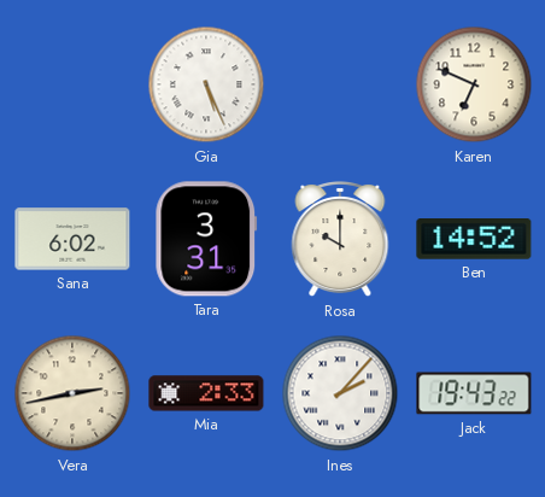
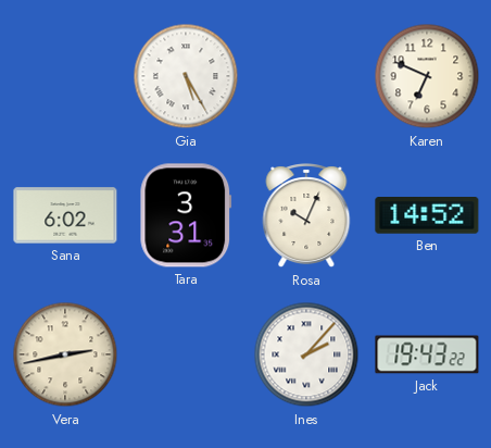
Gia: 5:26 -> 5:25 (186, 76)
Rosa: 10:00 -> 10:04 (306, 216)
Mia: 2:33 -> none (206, 393)
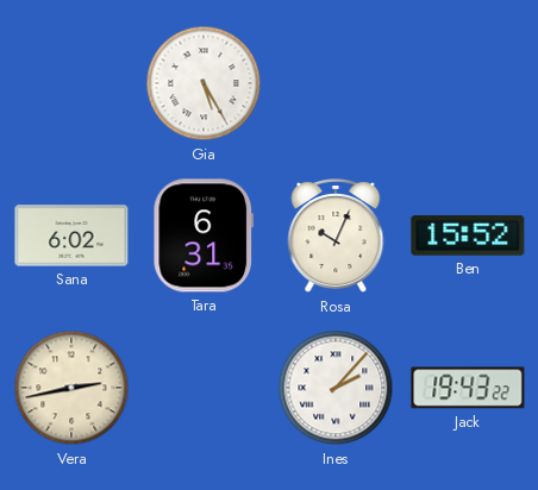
Karen: 6:49 -> none (427, 76)
Tara: 3:31 -> 6:31 (204, 235)
Ben: 14:52 -> 15:52 (468, 237)
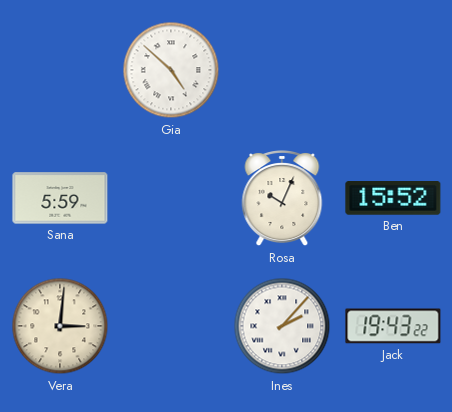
Gia: 5:25 -> 4:52 (171, 70)
Sana: 6:02 -> 5:59 (60, 198)
Tara: 6:31 -> none (204, 235)
Vera: 2:43 -> 3:01 (60, 326)
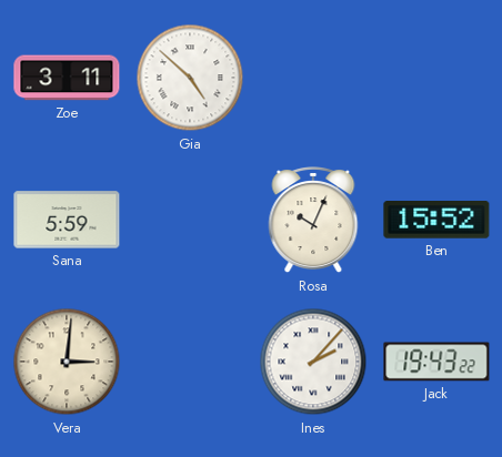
Zoe: none -> 3:11 (67, 78)
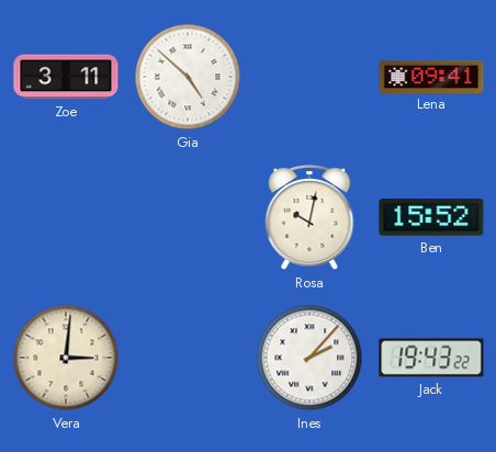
Lena: none -> 09:41 (431, 76)
Sana: 5:59 -> none (67, 220)
Rosa: 10:04 -> 10:02 (309, 218)
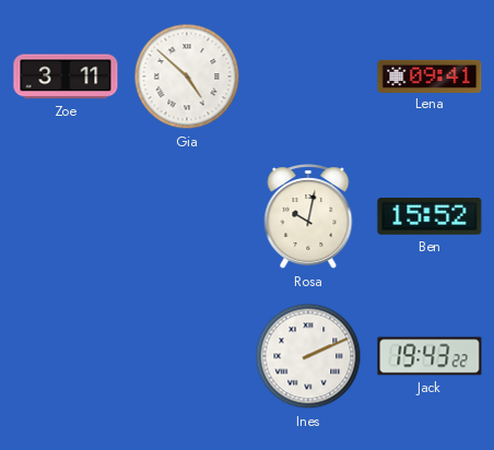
Vera: 3:01 -> none (66, 358)
Ines: 2:07 -> 2:11 (308, 356)
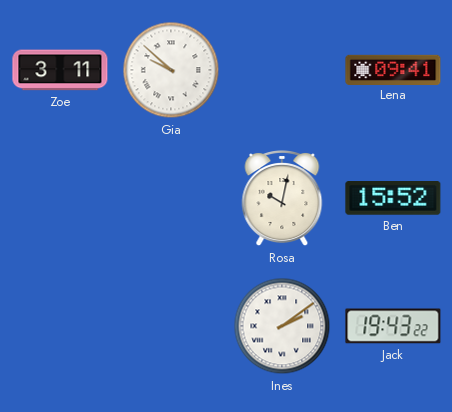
Gia: 4:52 -> 9:52 (171, 70)
Ines: 2:11 -> 2:09 (282, 326)
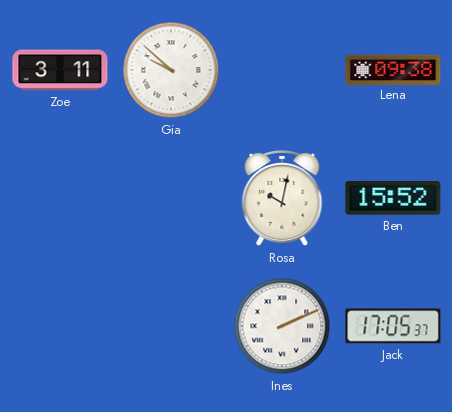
Lena: 09:41 -> 09:38 (393, 69)
Ines: 2:09 -> 2:11 (282, 326)
Jack: 19:43 -> 17:05 (393, 326)
